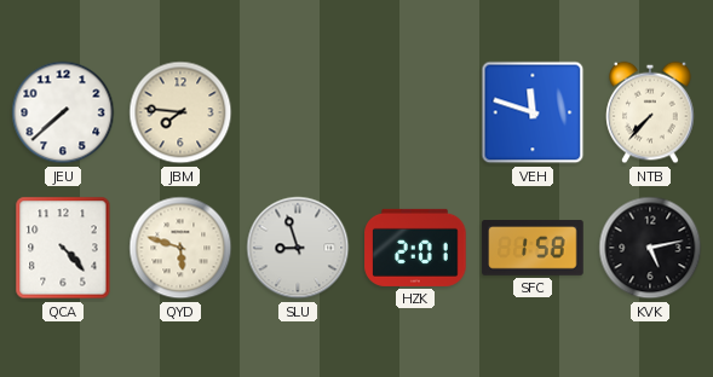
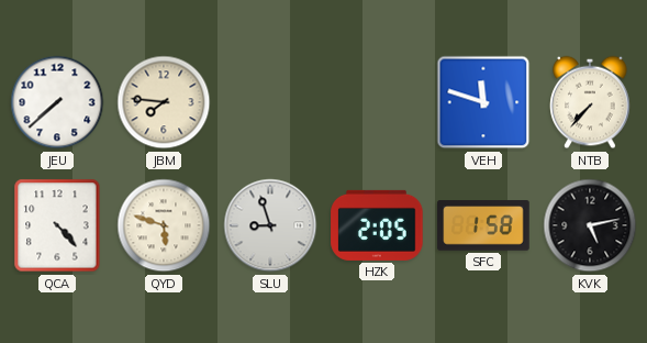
HZK: 2:01 -> 2:05 (377, 225)
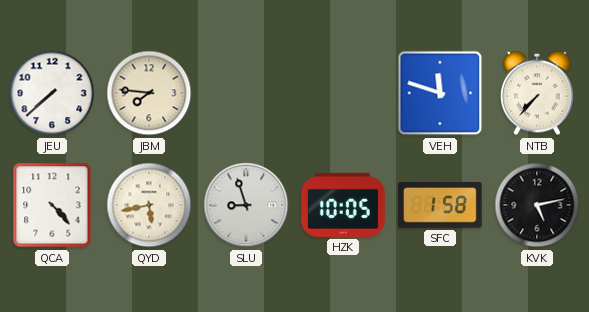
QYD: 5:48 -> 5:43 (149, 205)
HZK: 2:05 -> 10:05 (343, 205)
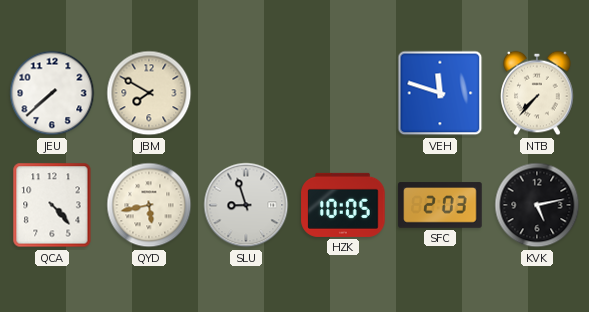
JBM: 7:46 -> 7:50 (149, 93)
SFC: 1:58 -> 2:03 (440, 205)
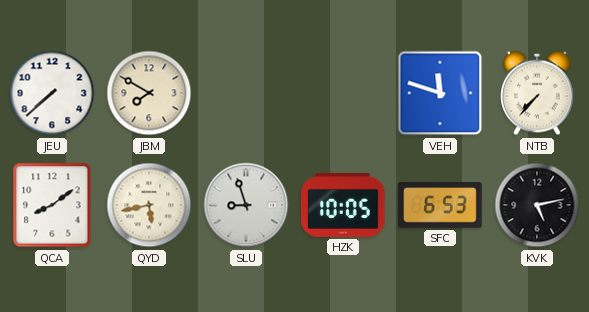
QCA: 4:23 -> 8:09 (52, 205)
SFC: 2:03 -> 6:53 (440, 205)
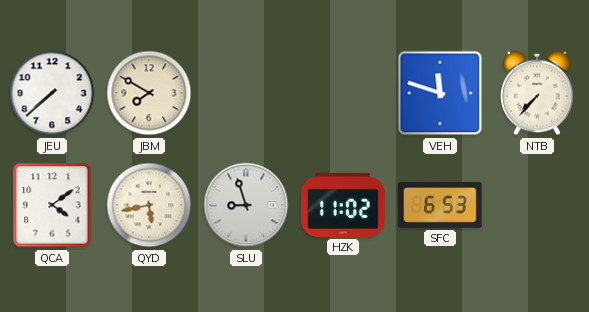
QCA: 8:09 -> 4:09 (52, 205)
HZK: 10:05 -> 11:02 (343, 205)
KVK: 5:13 -> none (537, 205)
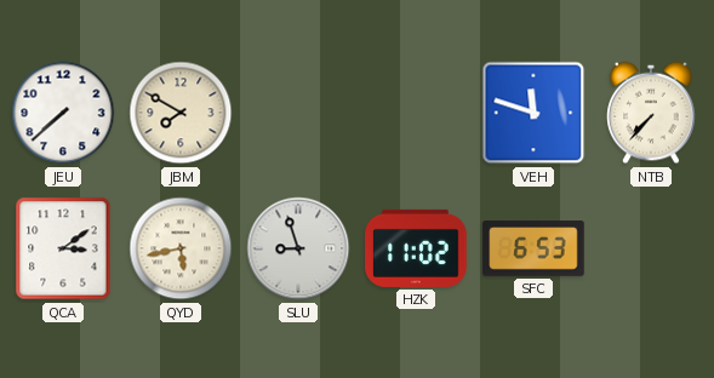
QCA: 4:09 -> 3:09 (63, 248)
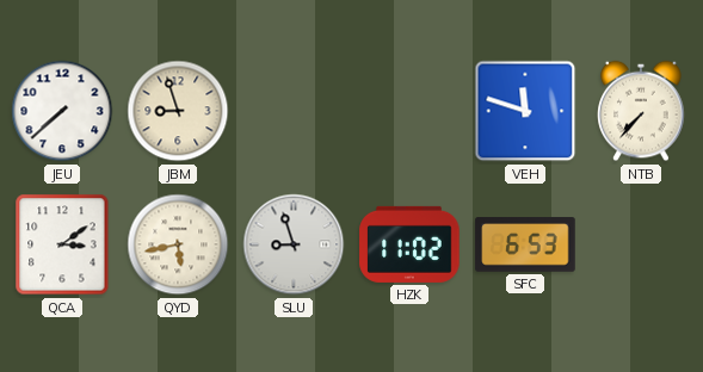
JBM: 7:50 -> 8:57 (178, 111)
